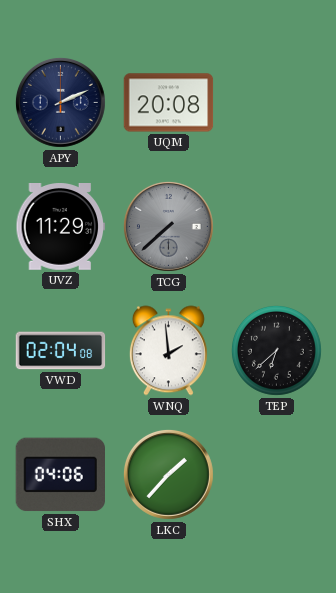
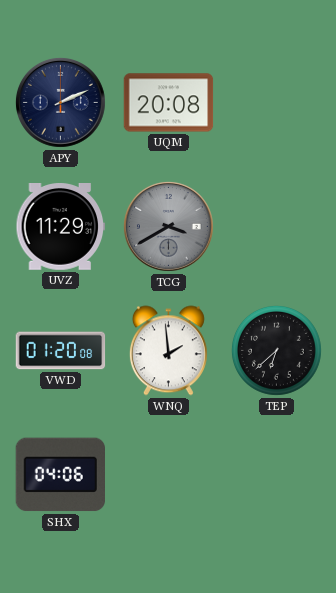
TCG: 7:38 -> 3:40 (168, 226)
VWD: 02:04 -> 01:20 (61, 351)
LKC: 1:37 -> none (168, 474)
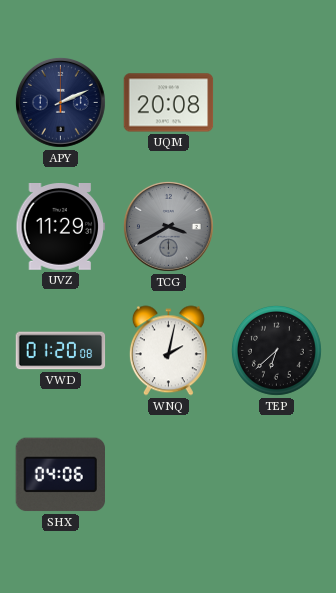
WNQ: 1:59 -> 2:02 (168, 351)
